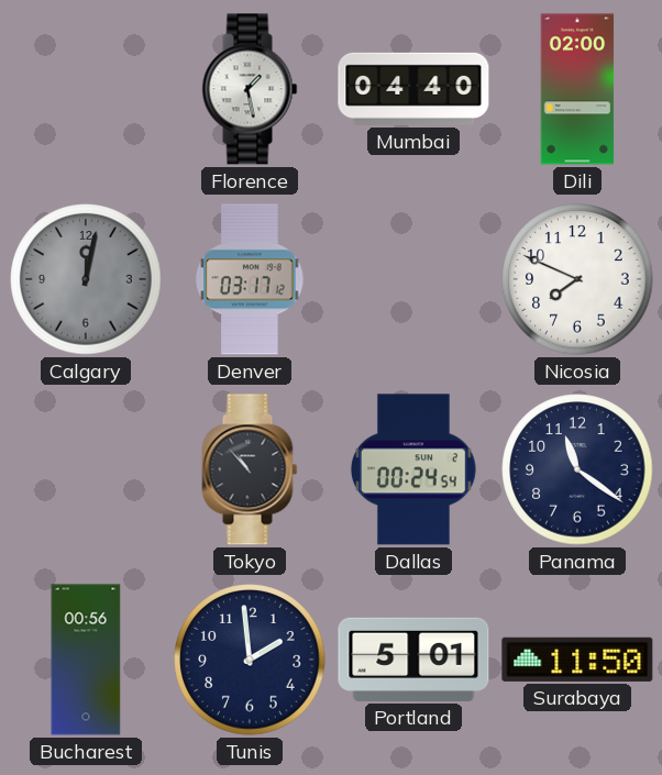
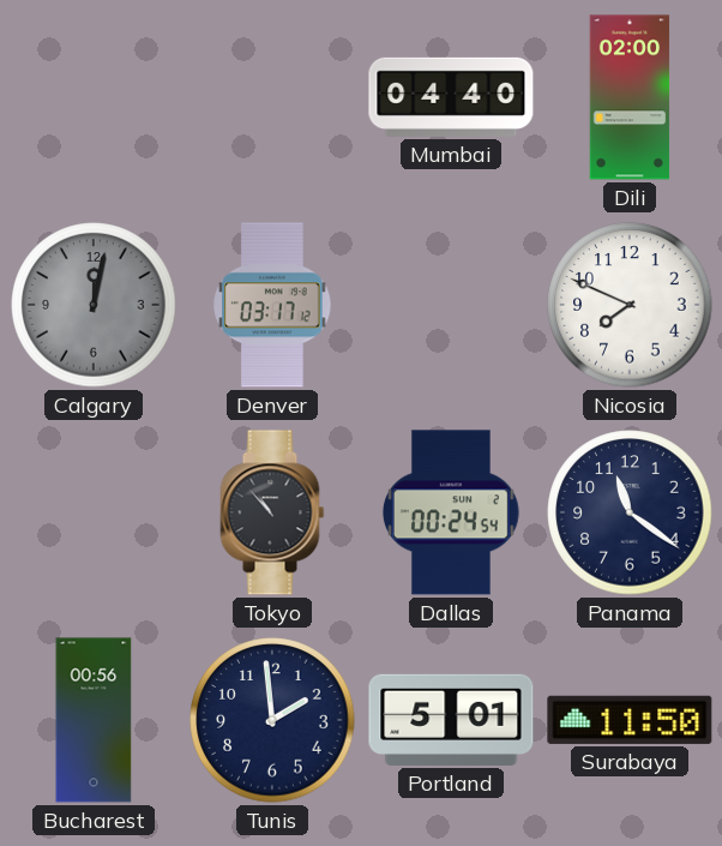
Florence: 1:28 -> none (250, 89)
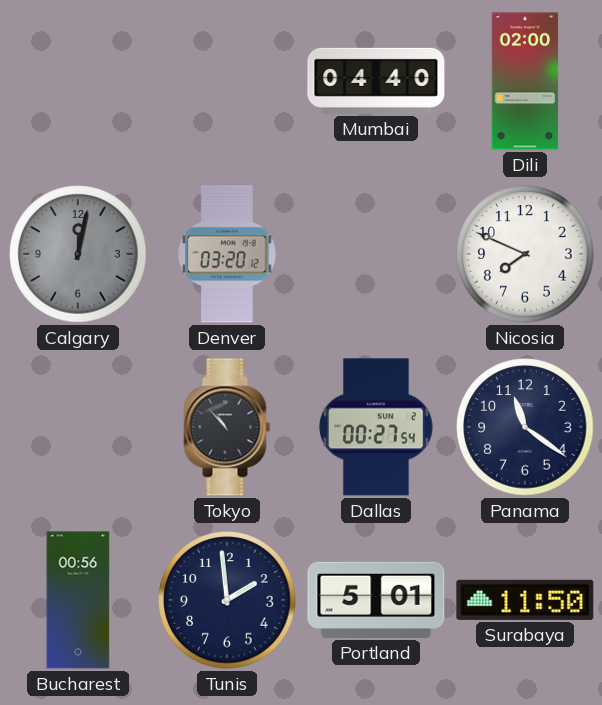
Denver: 03:17 -> 03:20 (227, 254)
Dallas: 00:24 -> 00:27 (376, 427)
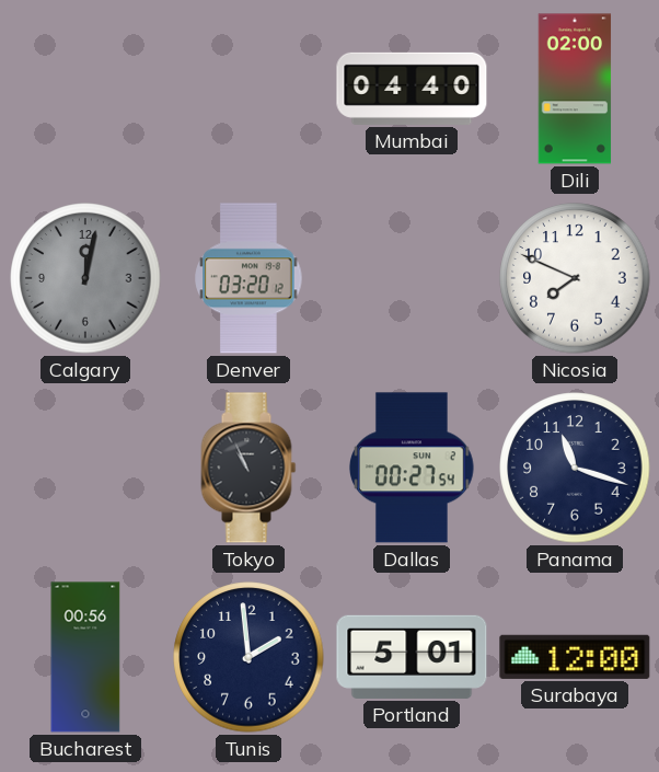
Tokyo: 10:53 -> 10:56 (248, 468)
Panama: 11:21 -> 11:18 (575, 468)
Surabaya: 11:50 -> 12:00 (575, 657)
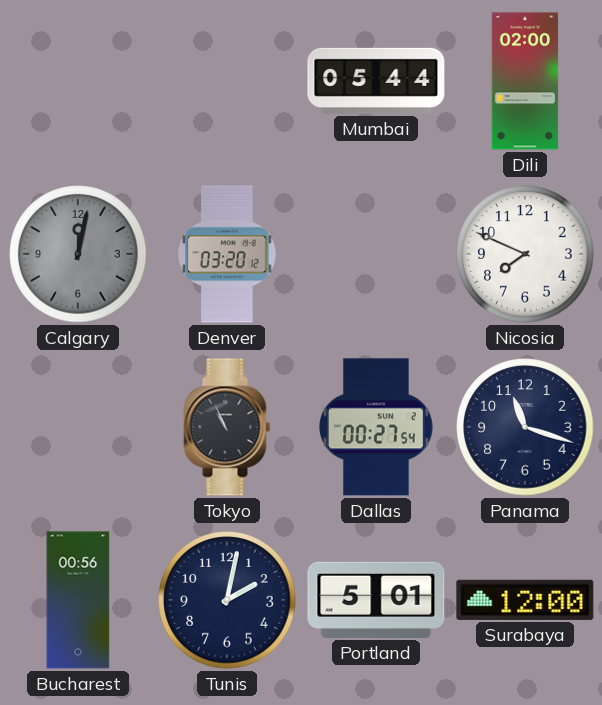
Mumbai: 04:40 -> 05:44 (376, 81)
Tunis: 1:59 -> 2:02 (227, 600)
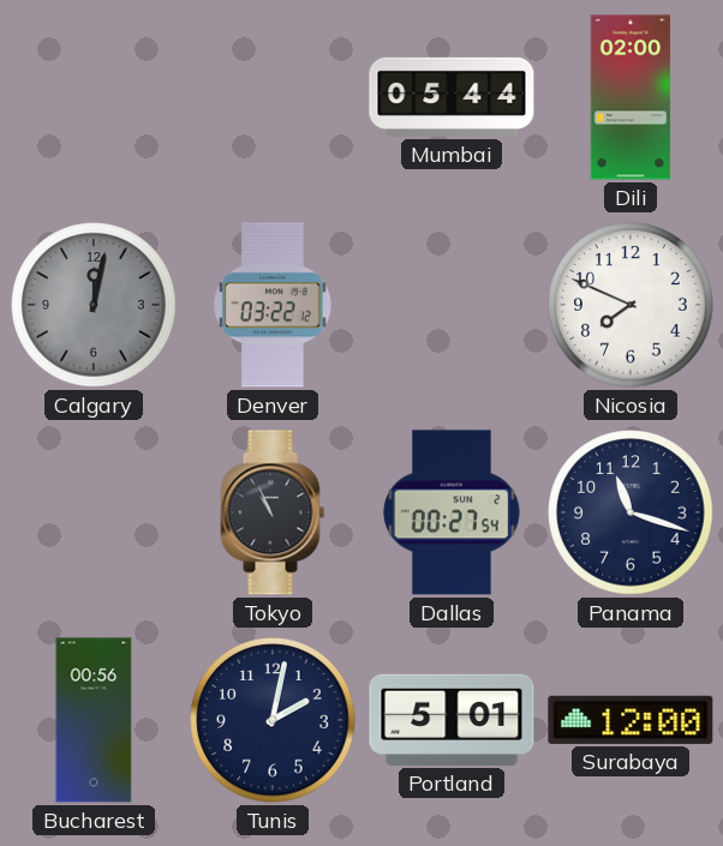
Denver: 03:20 -> 03:22 (273, 305)
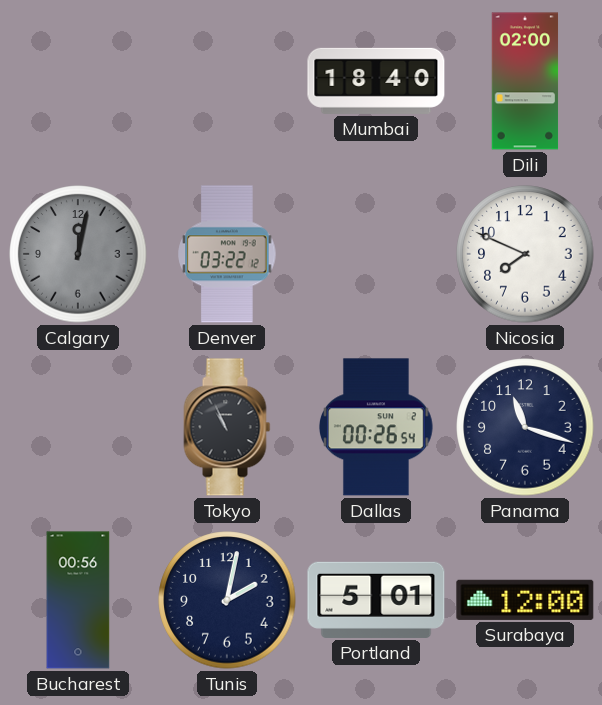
Mumbai: 05:44 -> 18:40 (376, 81)
Dallas: 00:27 -> 00:26 (376, 427)
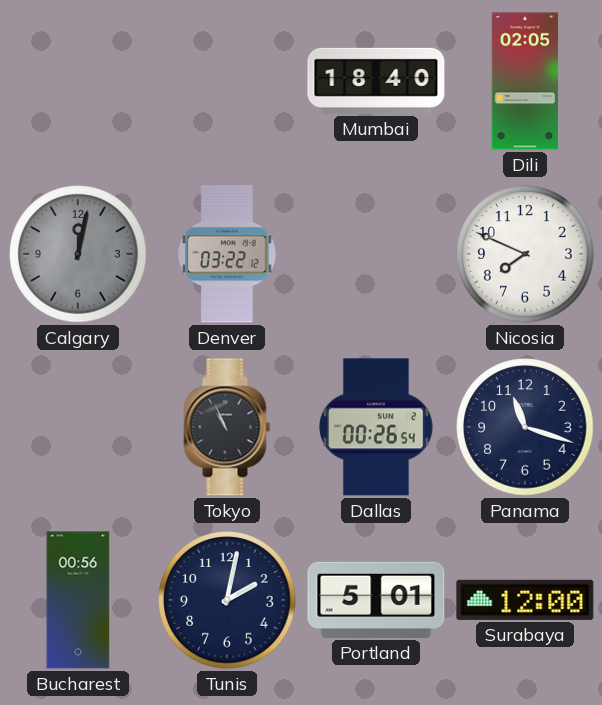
Dili: 02:00 -> 02:05 (525, 81)
